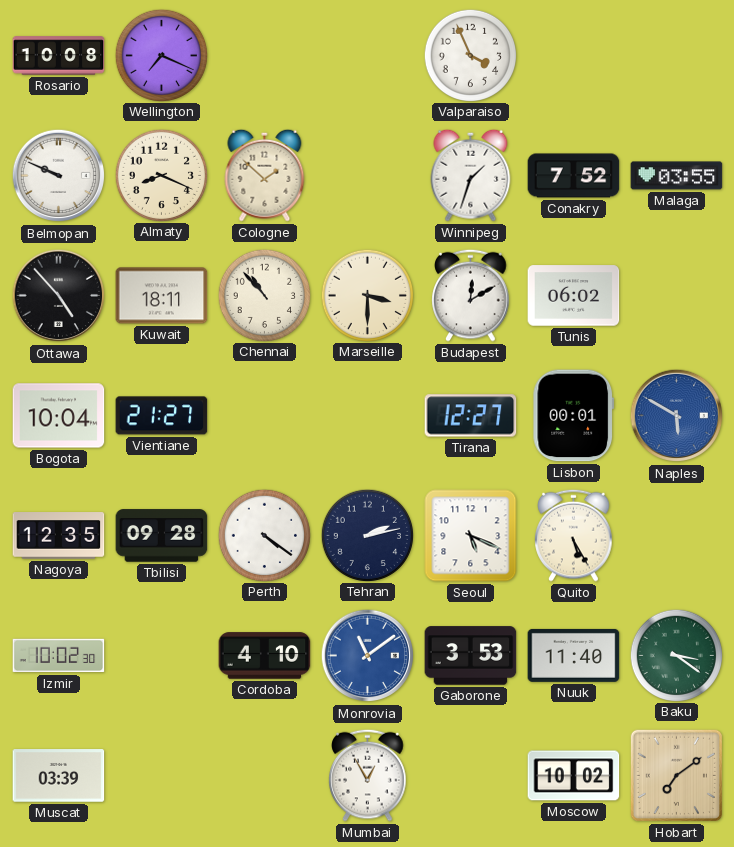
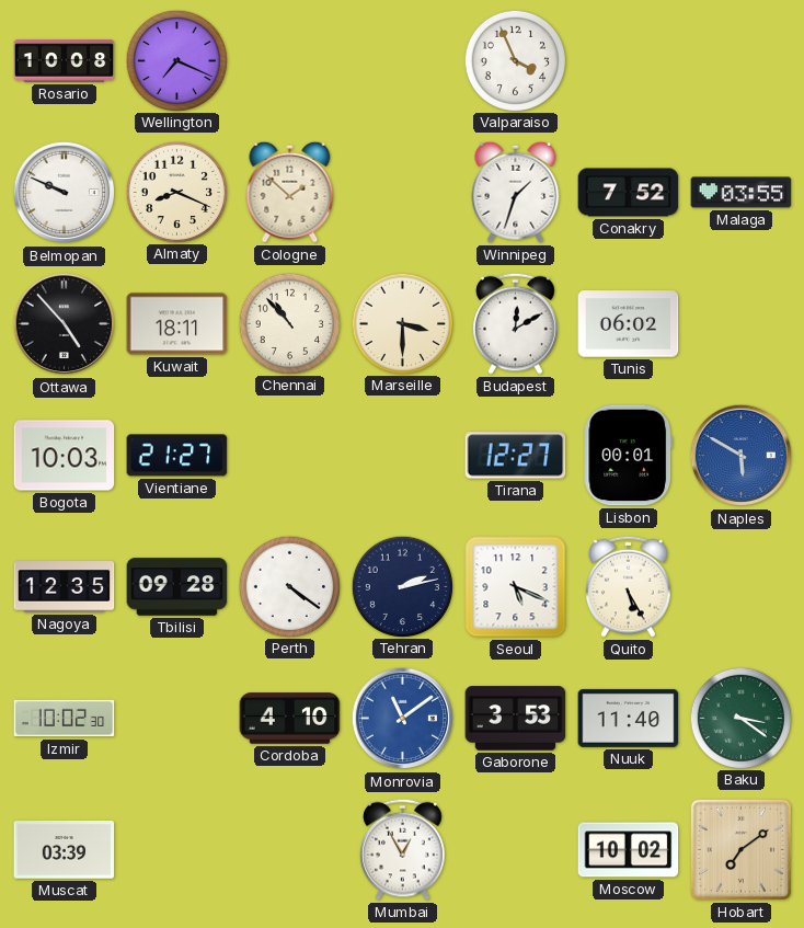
Bogota: 10:04 -> 10:03 (65, 456)
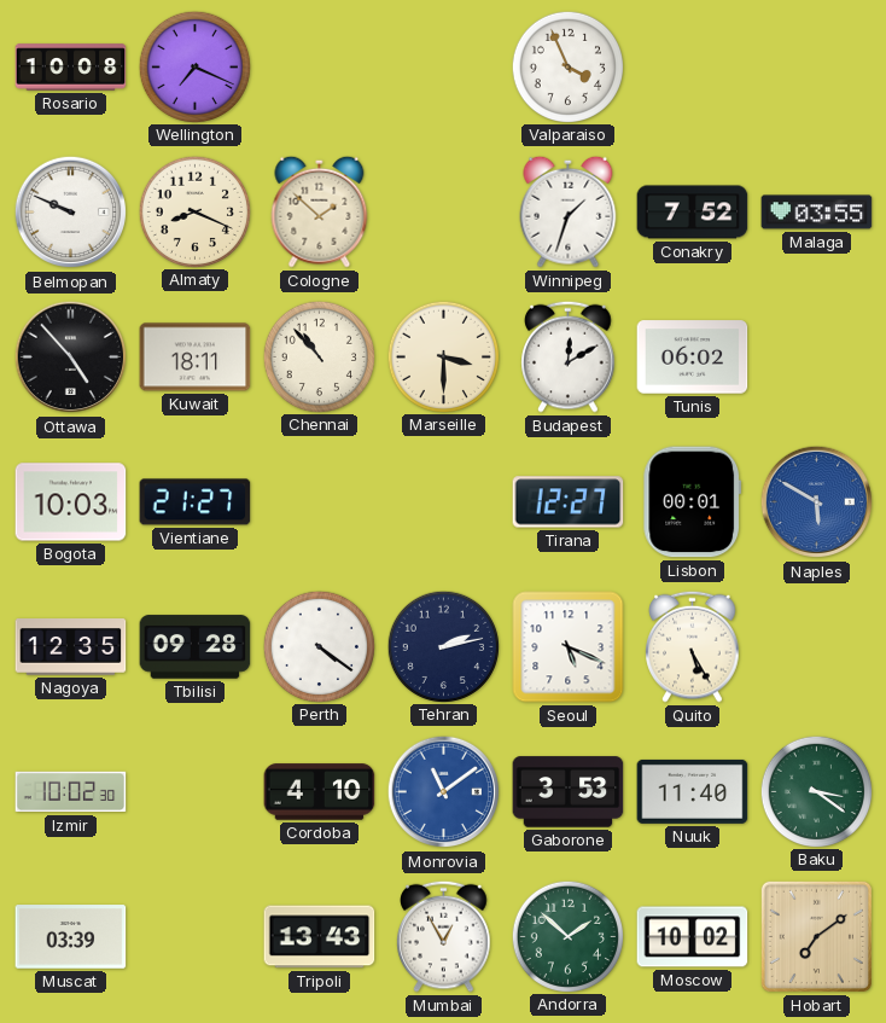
Tripoli: none -> 13:43 (320, 937)
Andorra: none -> 1:52 (567, 936)
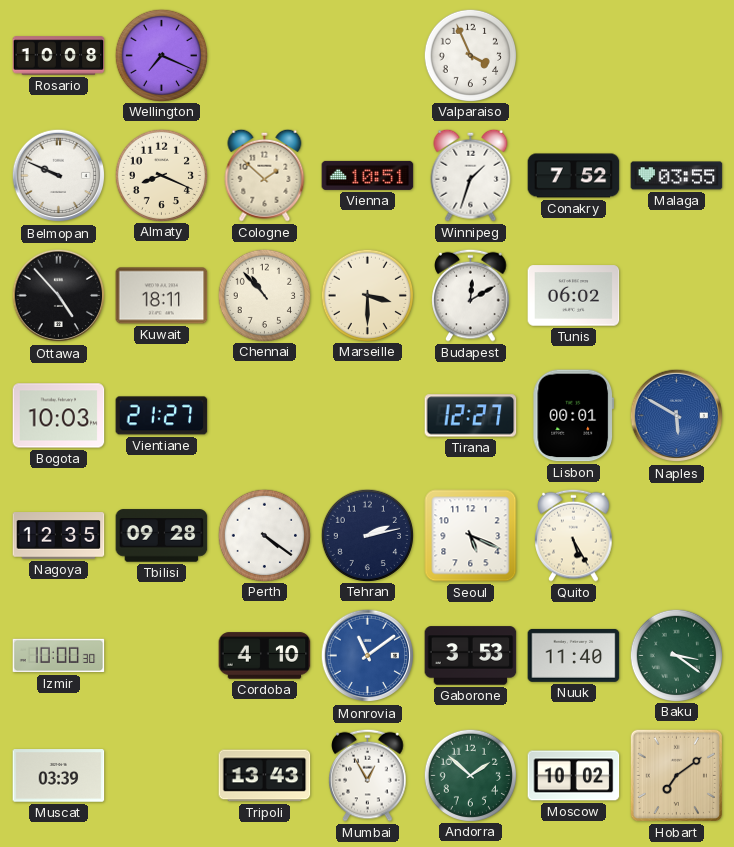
Vienna: none -> 10:51 (368, 175)
Izmir: 10:02 -> 10:00 (59, 656)
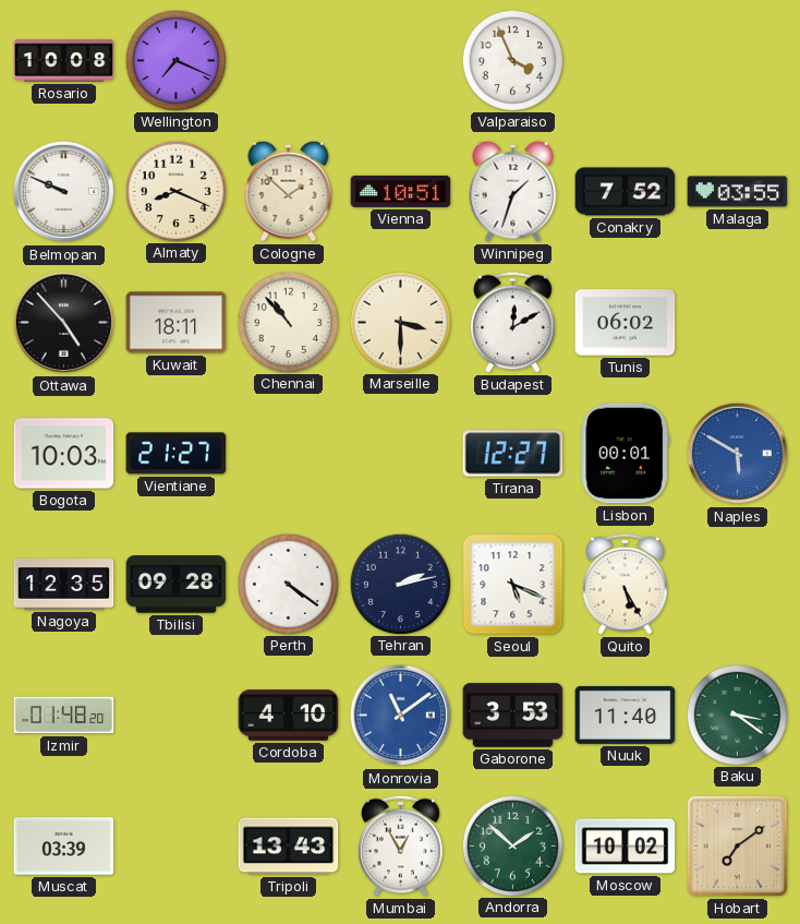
Izmir: 10:00 -> 01:48 (64, 716)
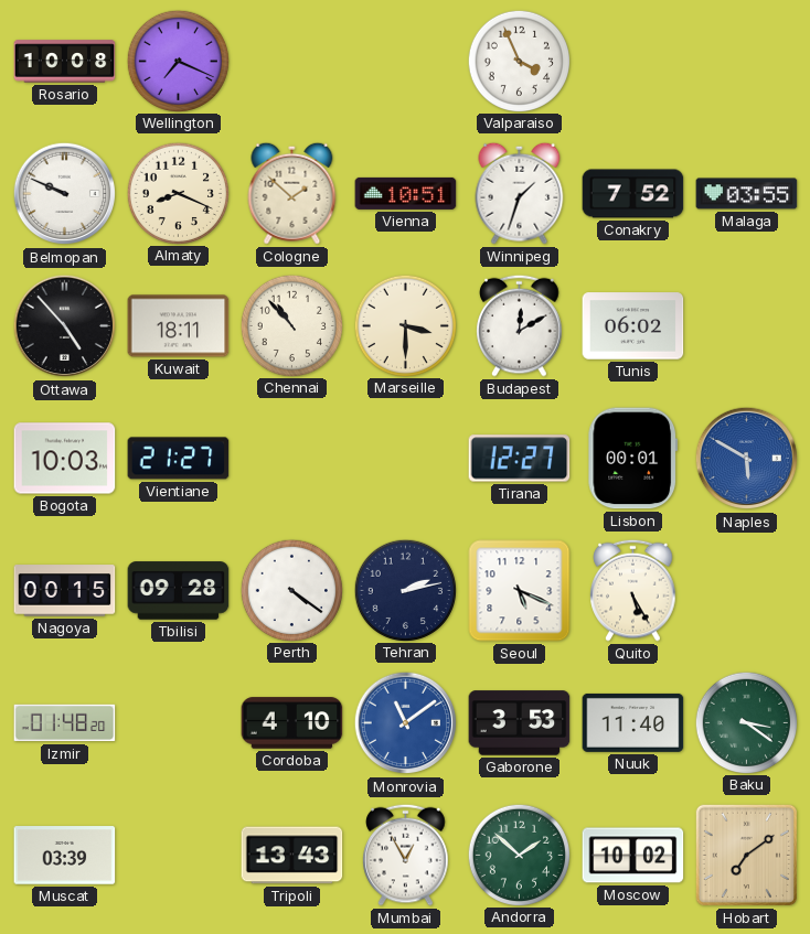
Nagoya: 12:35 -> 00:15 (65, 591)
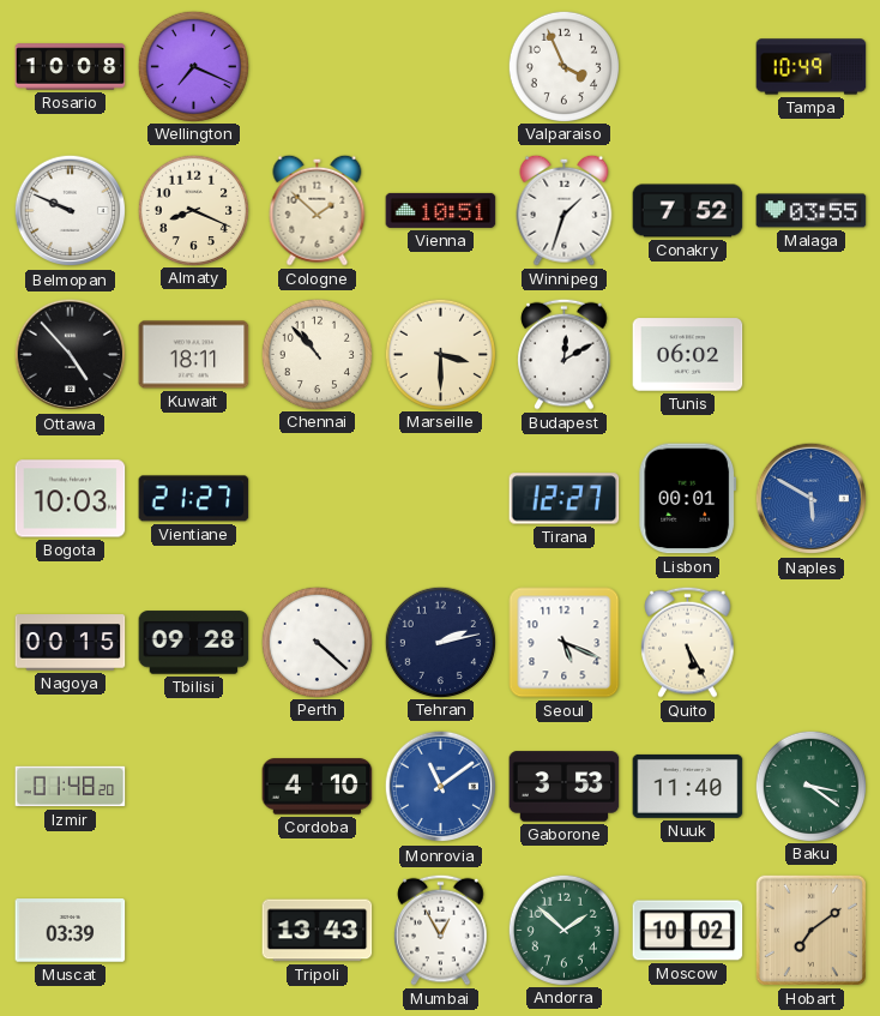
Tampa: none -> 10:49 (812, 67)
Perth: 4:21 -> 4:22 (317, 642)
